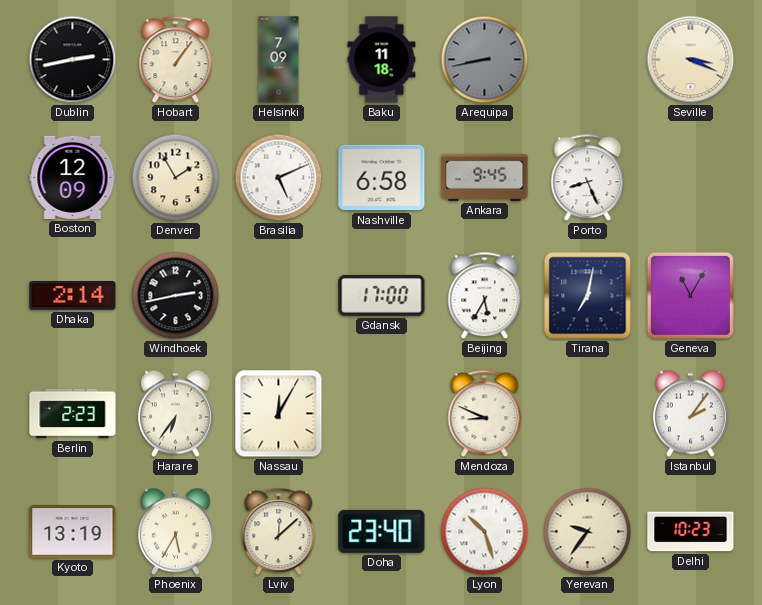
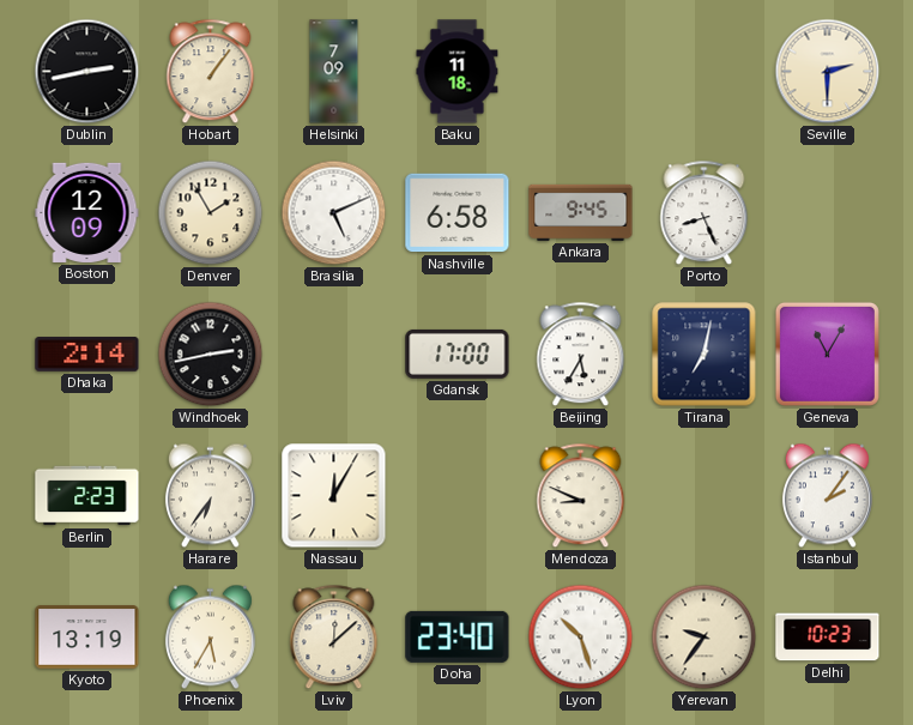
Arequipa: 8:43 -> none (485, 60)
Seville: 3:19 -> 2:30 (828, 72)
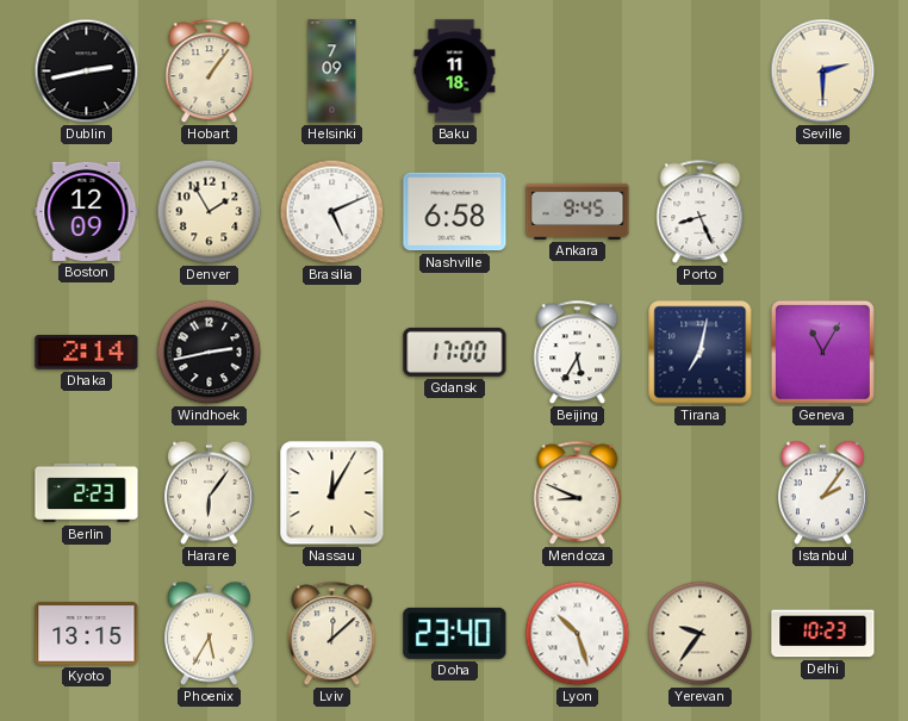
Harare: 6:36 -> 6:06 (209, 493)
Kyoto: 13:19 -> 13:15 (87, 634)
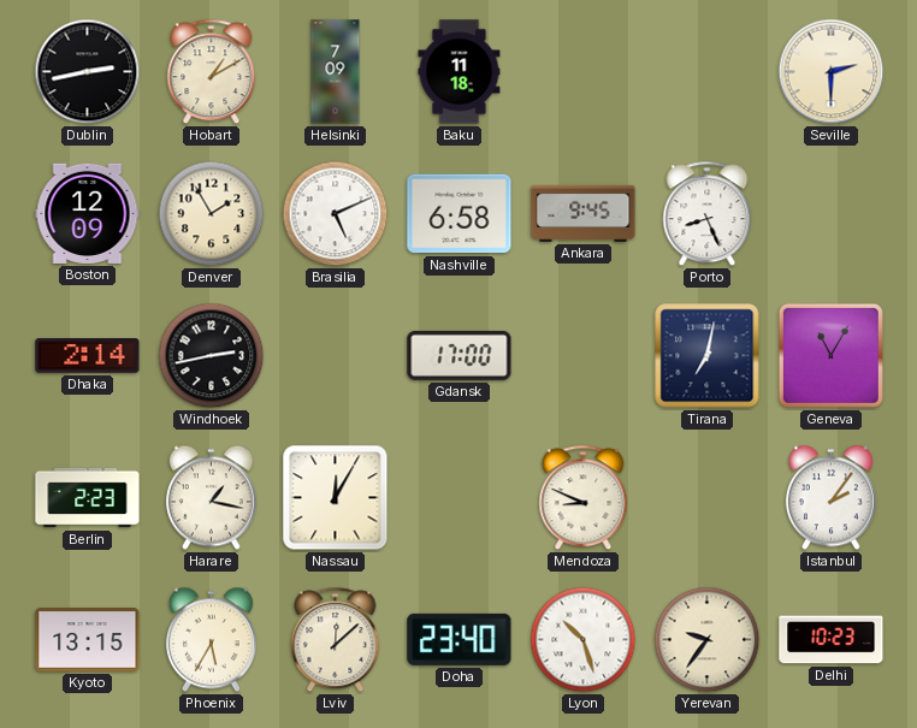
Hobart: 1:06 -> 1:10 (212, 72)
Beijing: 5:35 -> none (578, 353)
Harare: 6:06 -> 1:17 (211, 498)
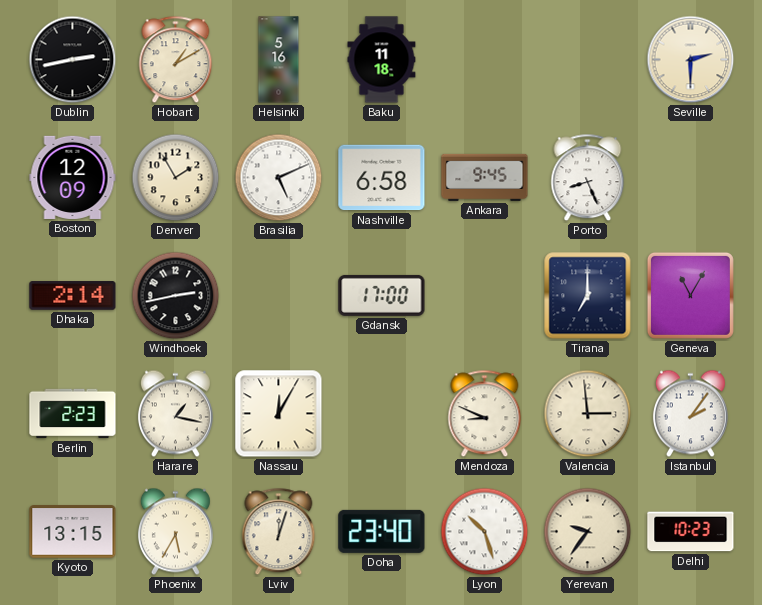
Helsinki: 7:09 -> 5:16 (279, 60)
Tirana: 7:02 -> 7:00 (588, 296)
Valencia: none -> 2:59 (588, 414)
Lviv: 12:08 -> 12:03 (279, 532)
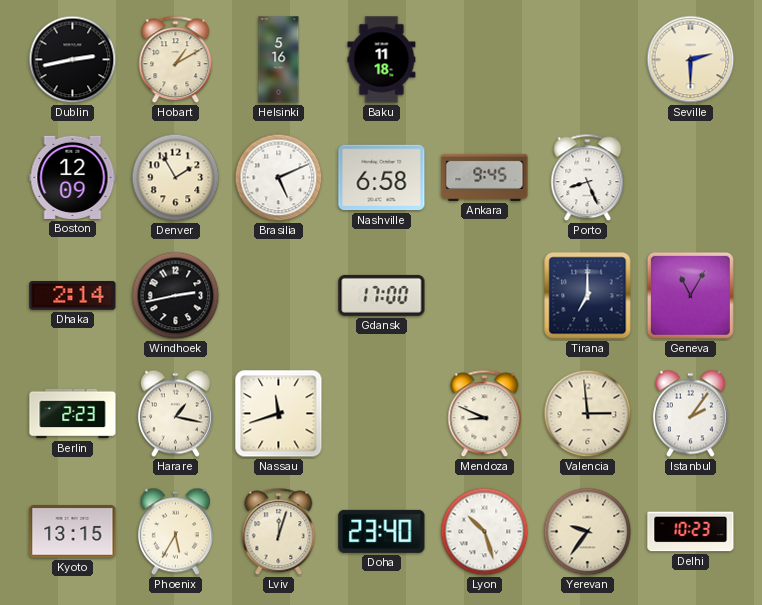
Nassau: 12:05 -> 11:42 (279, 414)
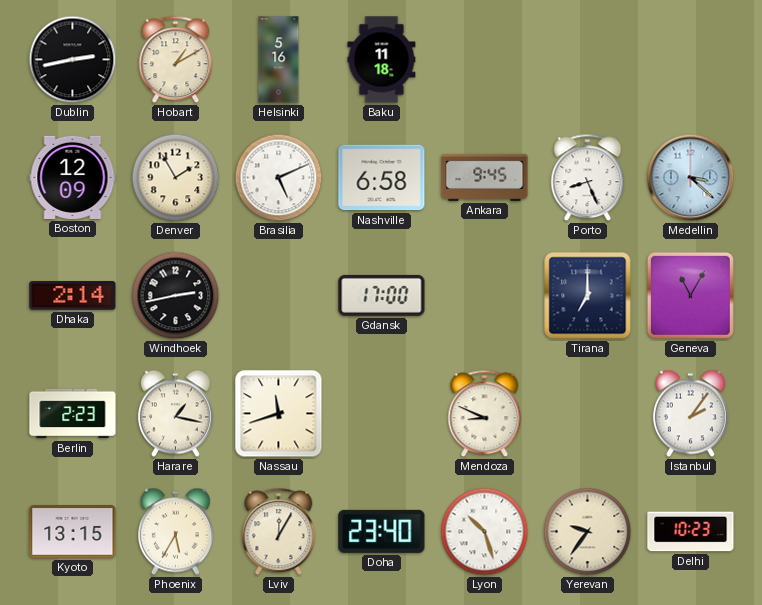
Seville: 2:30 -> none (691, 60)
Medellin: none -> 3:22 (691, 178)
Valencia: 2:59 -> none (588, 414)
Lviv: 12:03 -> 12:05 (279, 532)
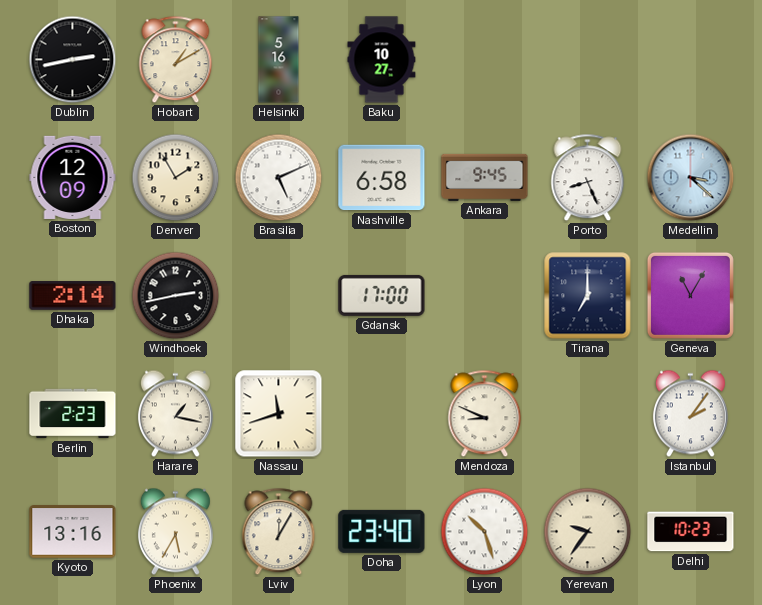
Baku: 11:18 -> 10:27 (382, 60)
Kyoto: 13:15 -> 13:16 (73, 532)
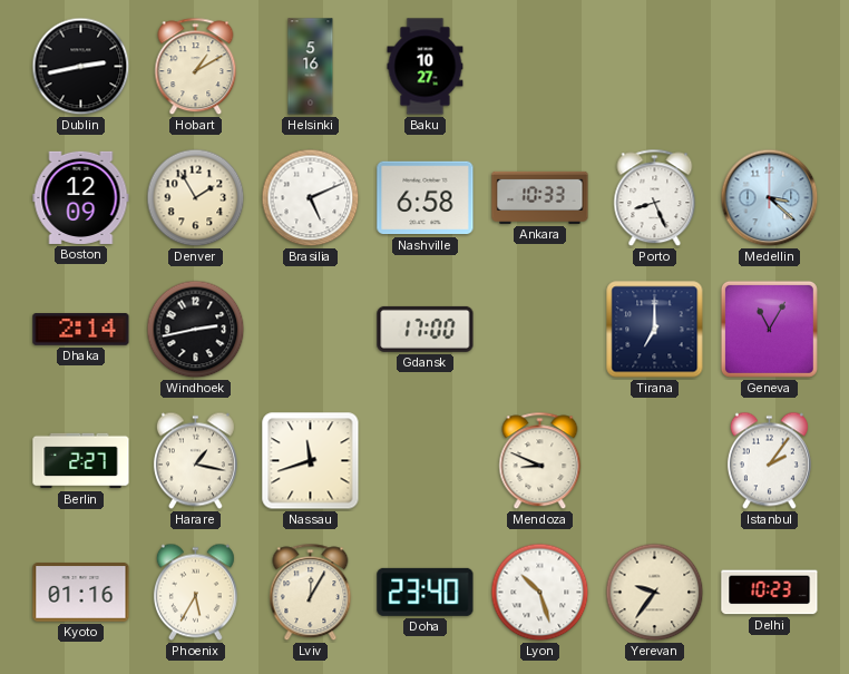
Ankara: 9:45 -> 10:33 (540, 197)
Berlin: 2:23 -> 2:27 (81, 461)
Kyoto: 13:16 -> 01:16 (81, 593)
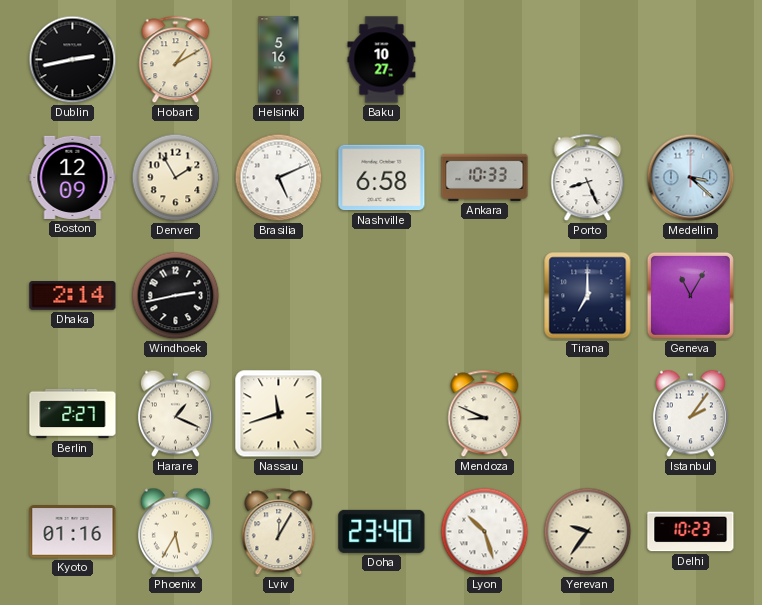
Gdansk: 17:00 -> none (426, 329)
Harare: 1:17 -> 1:19 (175, 414)
